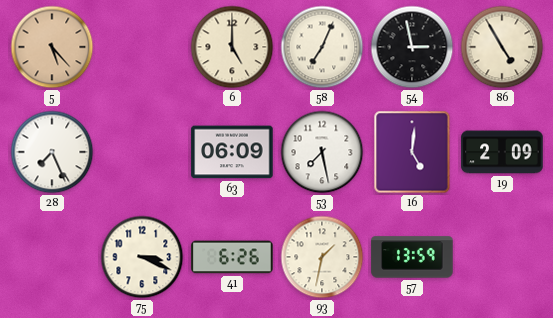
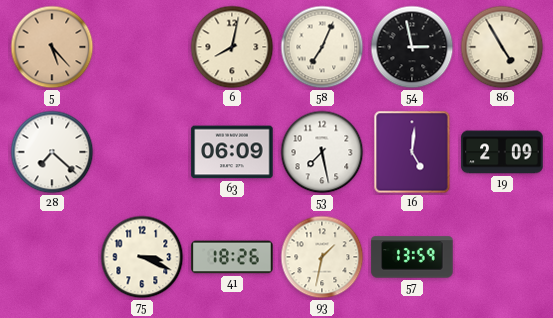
6: 5:00 -> 8:02 (232, 47)
28: 7:26 -> 7:22 (52, 152)
41: 6:26 -> 18:26 (232, 257)
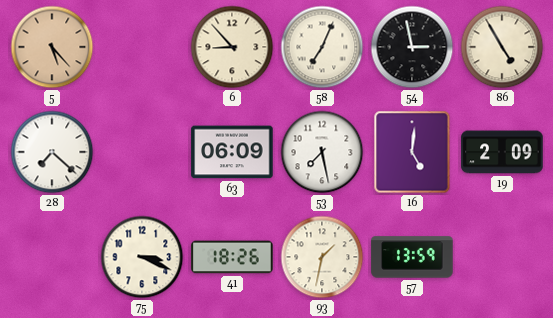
6: 8:02 -> 8:53 (232, 47)
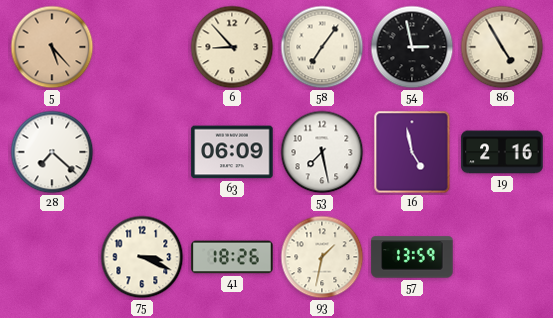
58: 7:04 -> 7:06 (322, 47)
16: 5:01 -> 4:58 (412, 152)
19: 2:09 -> 2:16 (502, 152)
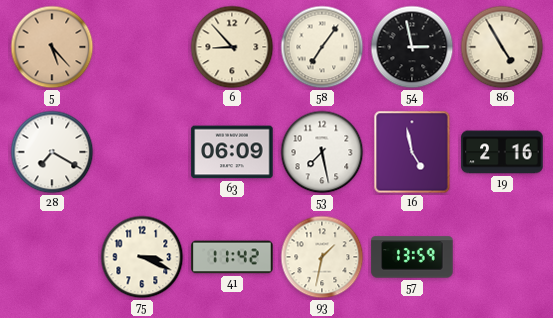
28: 7:22 -> 7:20 (52, 152)
41: 18:26 -> 11:42 (232, 257)
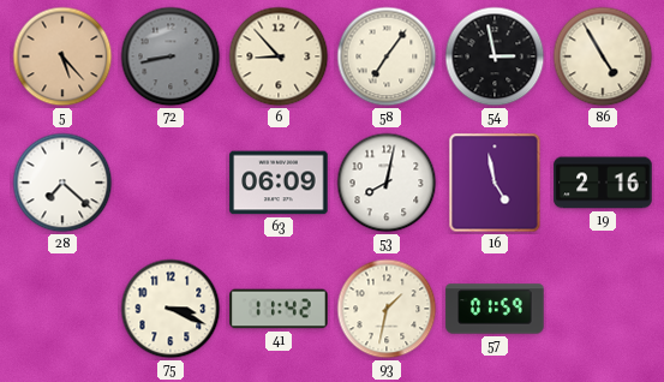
72: none -> 8:43 (171, 56)
28: 7:20 -> 7:22 (62, 183)
53: 7:28 -> 8:02 (387, 183)
57: 13:59 -> 01:59 (495, 309)
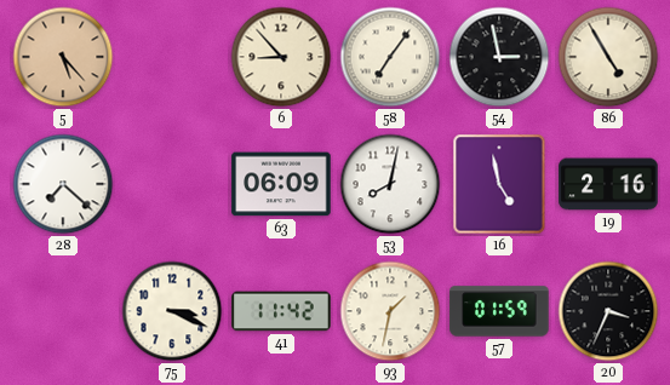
72: 8:43 -> none (171, 56)
20: none -> 3:34 (608, 311)
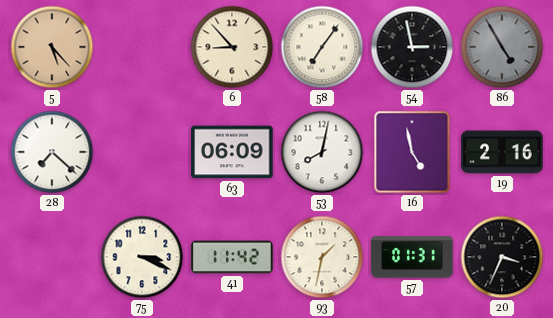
86 dial: cream -> grey (502, 47)
57: 01:59 -> 01:31 (412, 257)
